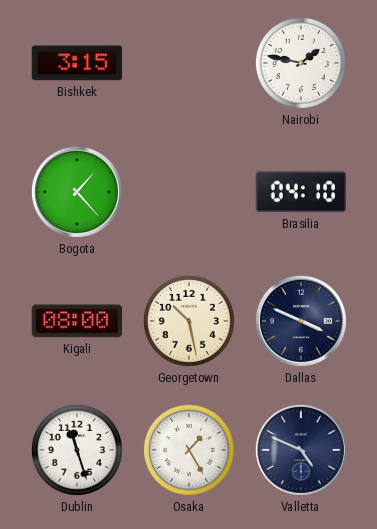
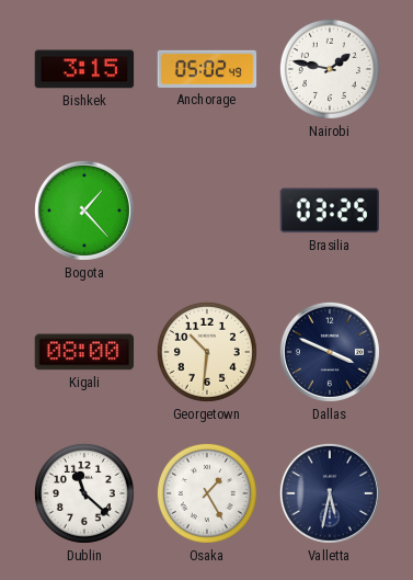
Anchorage: none -> 05:02 (207, 69)
Brasilia: 04:10 -> 03:25 (329, 211)
Georgetown: 10:28 -> 10:31 (207, 352)
Dublin: 11:27 -> 11:22 (84, 493)
Valletta: 4:49 -> 5:32 (330, 493)
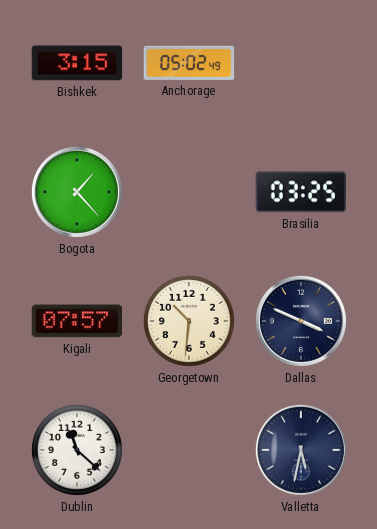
Nairobi: 1:47 -> none (330, 69)
Kigali: 08:00 -> 07:57 (77, 321)
Osaka: 1:25 -> none (207, 493)
